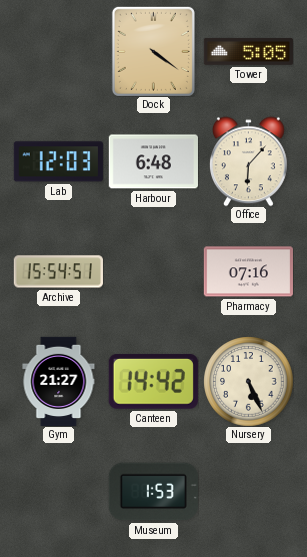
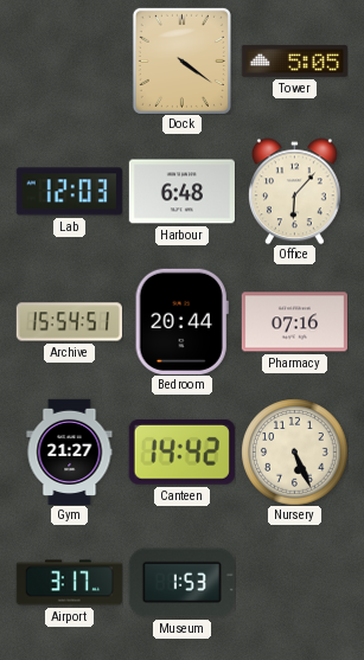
Bedroom: none -> 20:44 (181, 321)
Airport: none -> 3:17 (69, 583)
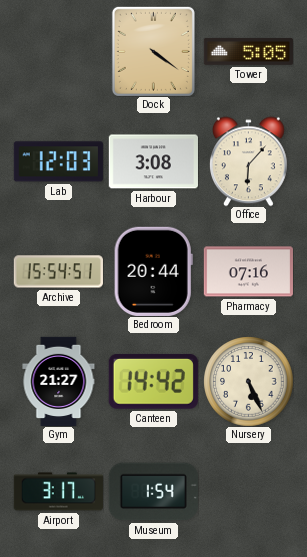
Harbour: 6:48 -> 3:08 (153, 162)
Museum: 1:53 -> 1:54 (153, 492)
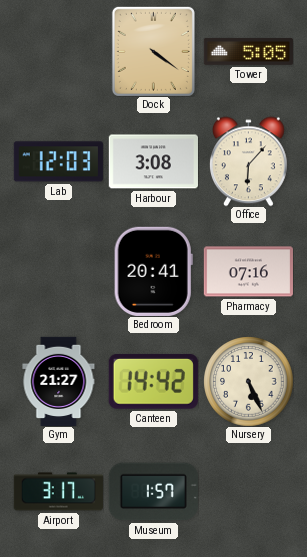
Archive: 15:54 -> none (58, 272)
Bedroom: 20:44 -> 20:41 (153, 271)
Museum: 1:54 -> 1:57 (153, 492)
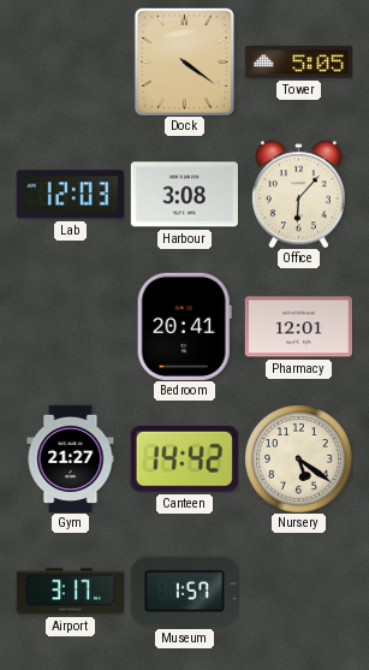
Pharmacy: 07:16 -> 12:01 (298, 327)
Nursery: 5:26 -> 5:21 (298, 458)
